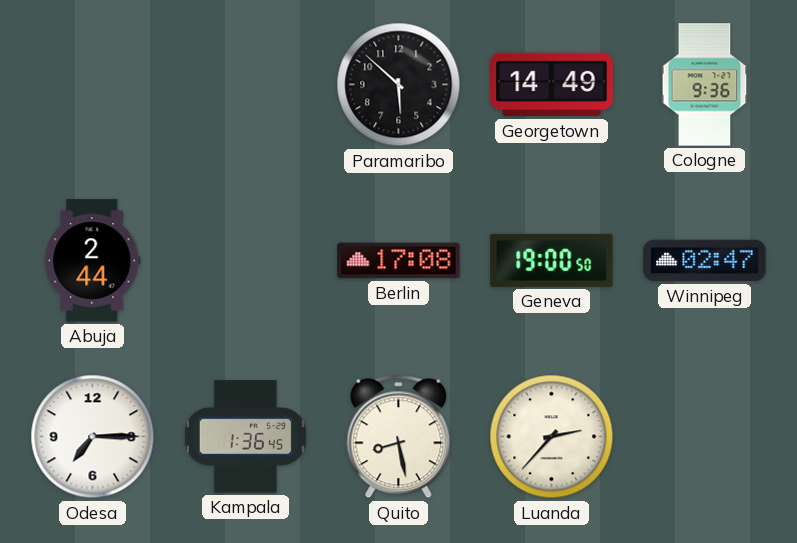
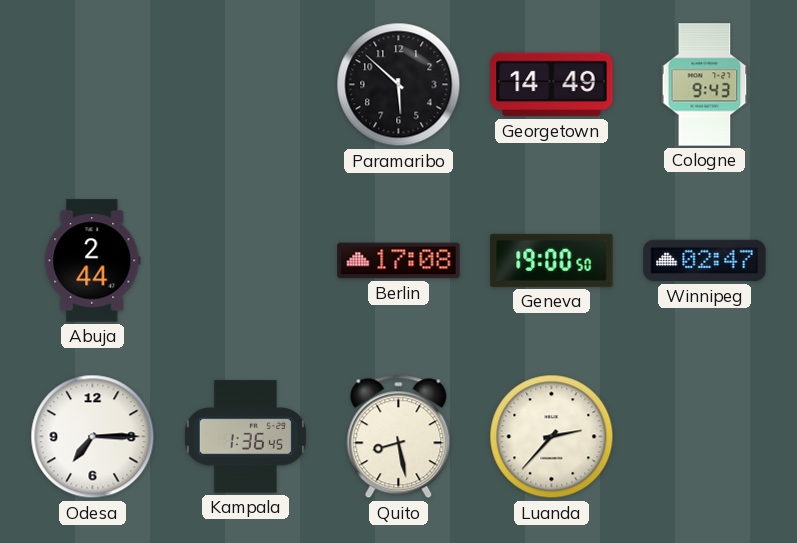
Cologne: 9:36 -> 9:43 (705, 85)
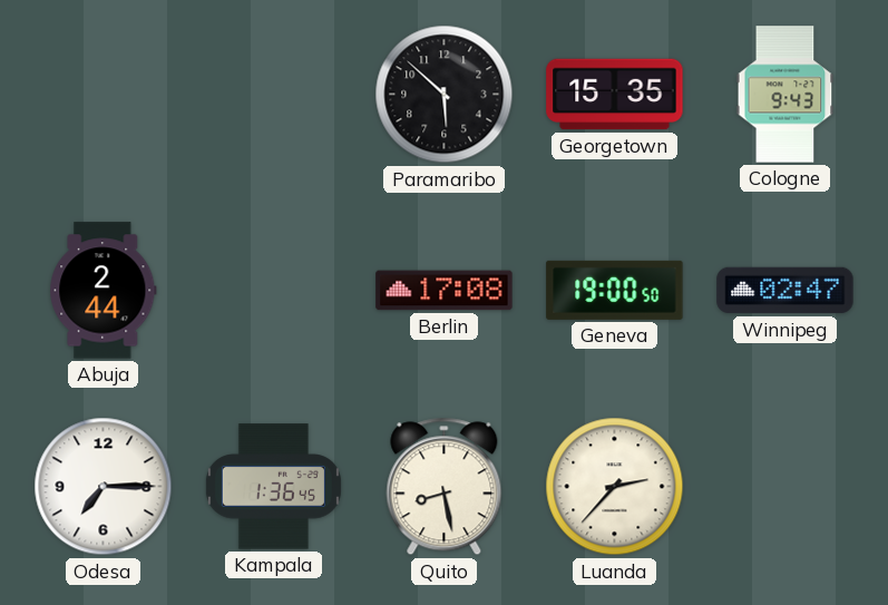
Georgetown: 14:49 -> 15:35 (615, 95)
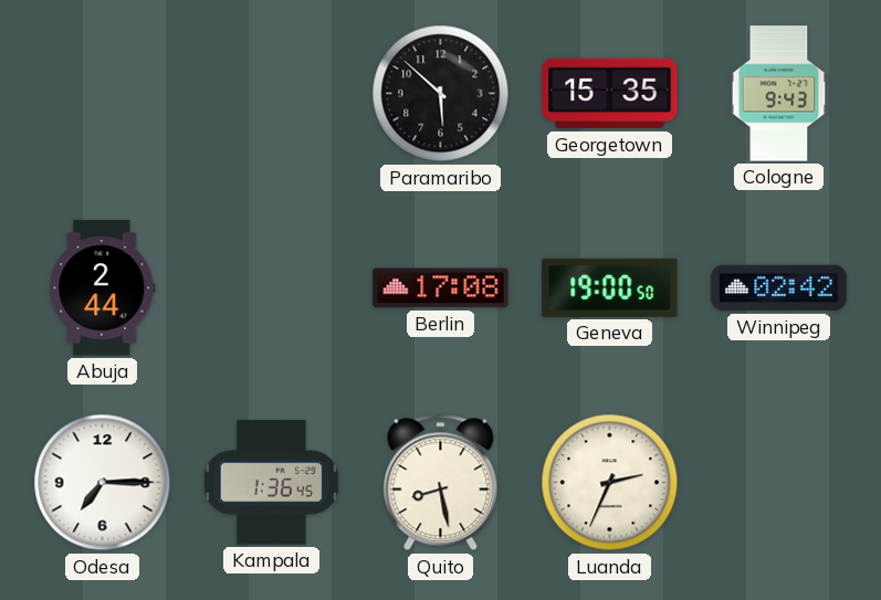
Winnipeg: 02:47 -> 02:42 (779, 288)
Luanda: 2:37 -> 2:34 (610, 483)
